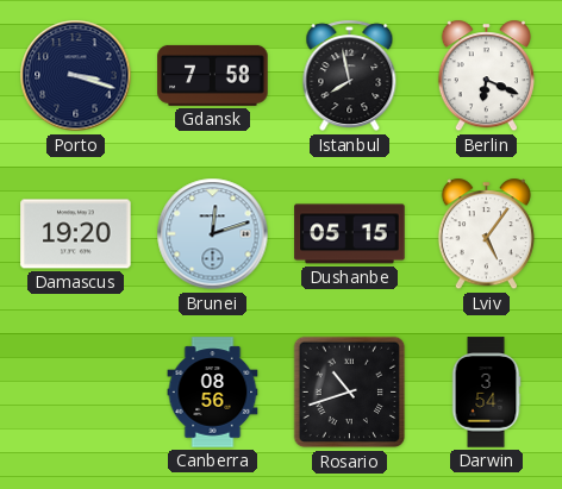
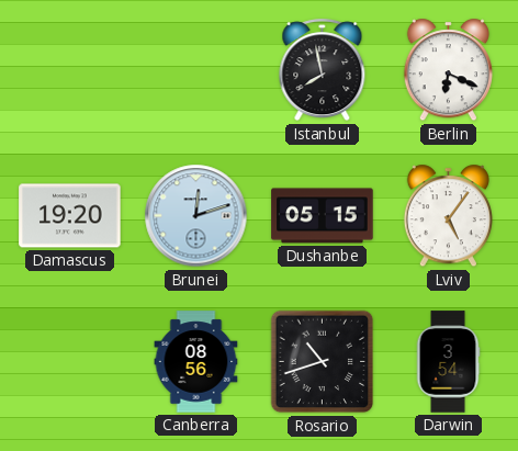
Porto: 3:18 -> none (76, 76)
Gdansk: 7:58 -> none (213, 75)
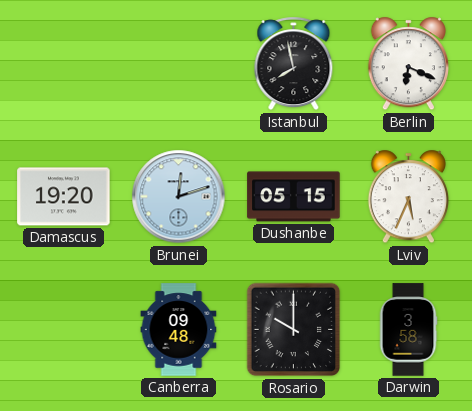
Lviv: 5:06 -> 5:34 (408, 197)
Canberra: 08:56 -> 09:48 (179, 330)
Rosario: 10:42 -> 10:00 (294, 330)
Darwin: 3:54 -> 3:58 (408, 330)
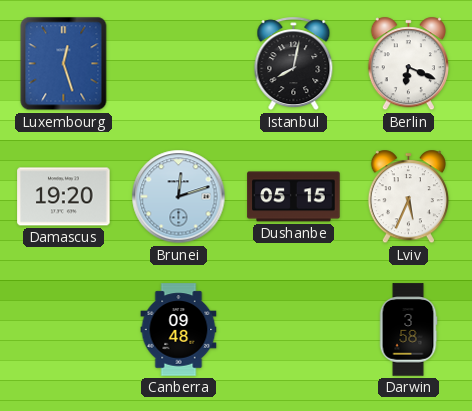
Luxembourg: none -> 12:27 (64, 64)
Istanbul: 7:58 -> 8:02 (294, 64)
Rosario: 10:00 -> none (294, 330)
